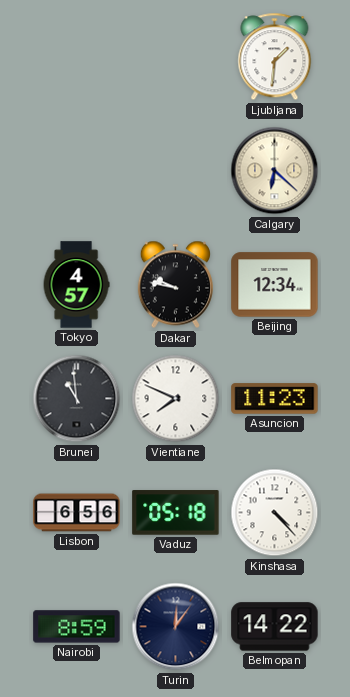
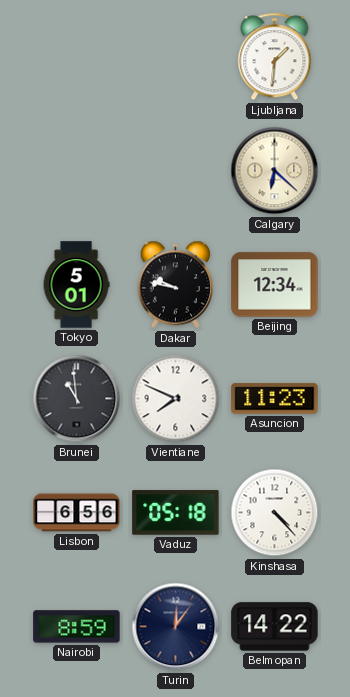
Tokyo: 4:57 -> 5:01 (76, 285)
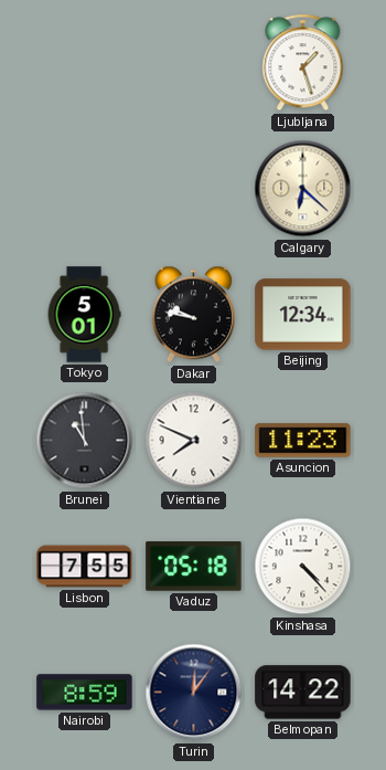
Ljubljana: 1:31 -> 1:27 (303, 63)
Lisbon: 6:56 -> 7:55 (85, 567)
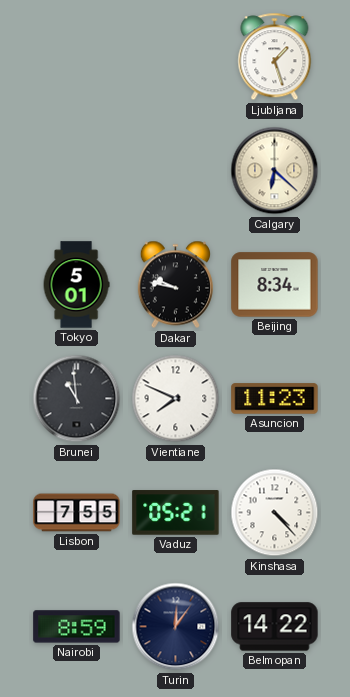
Beijing: 12:34 -> 8:34 (275, 285)
Vaduz: 05:18 -> 05:21 (176, 513)
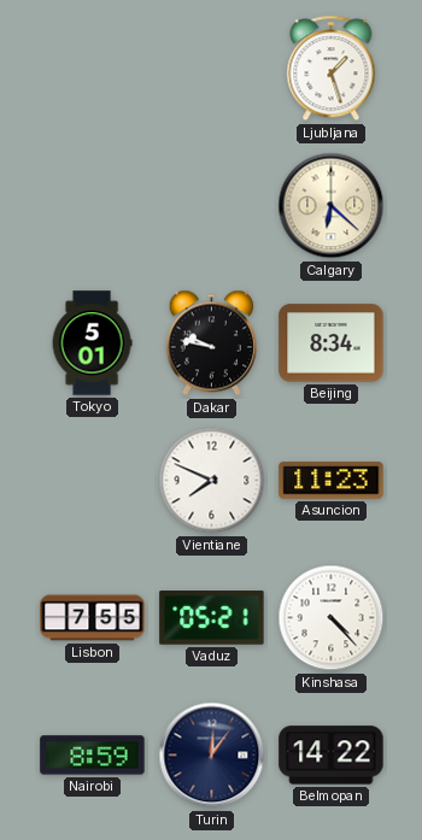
Brunei: 10:59 -> none (77, 399)
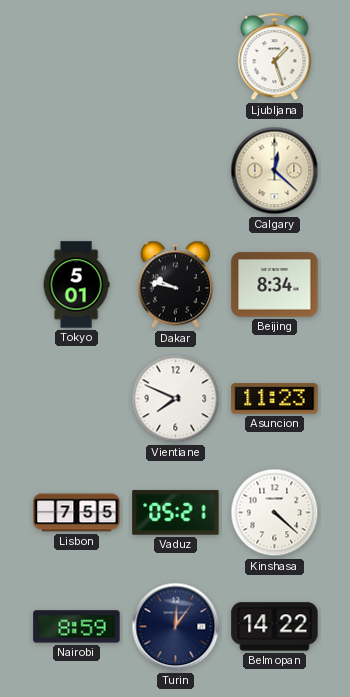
Calgary: 6:22 -> 12:22 (275, 171)
Kinshasa: 4:23 -> 4:22 (275, 513)
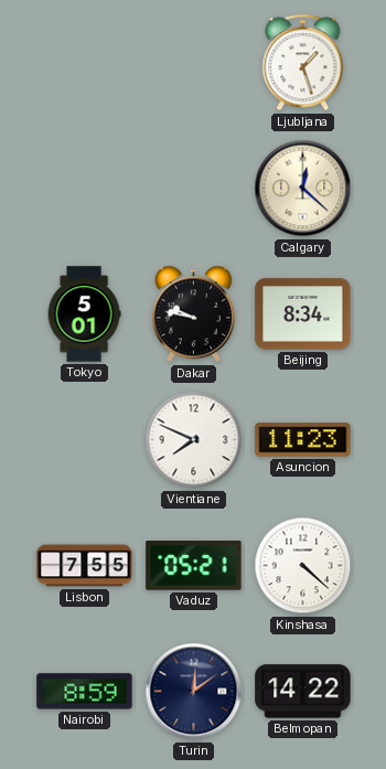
Turin: 12:06 -> 12:09 (194, 692)
